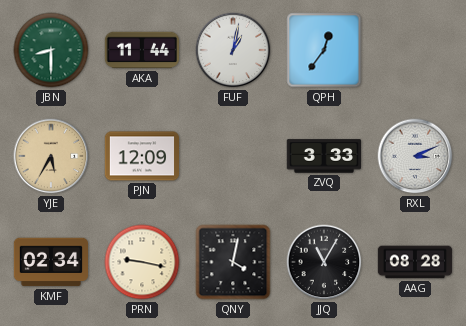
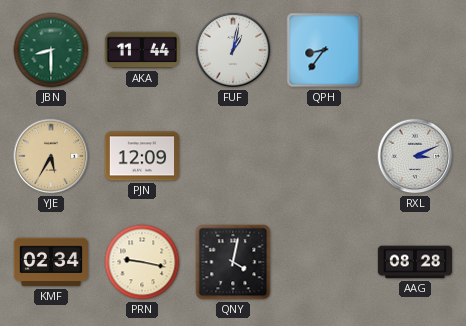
QPH: 12:36 -> 8:36 (324, 50)
ZVQ: 3:33 -> none (323, 156)
JJQ: 11:05 -> none (324, 262)
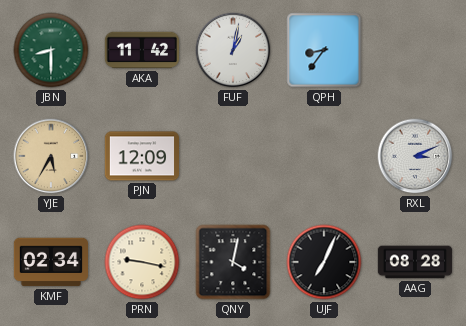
AKA: 11:44 -> 11:42 (141, 50)
UJF: none -> 7:04 (324, 262)
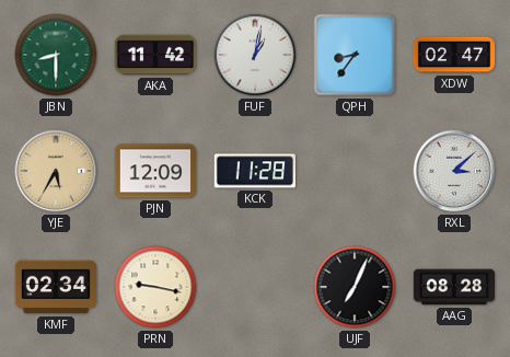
XDW: none -> 02:47 (454, 55)
KCK: none -> 11:28 (255, 171)
RXL: 3:11 -> 3:08 (454, 171)
QNY: 4:02 -> none (233, 262)
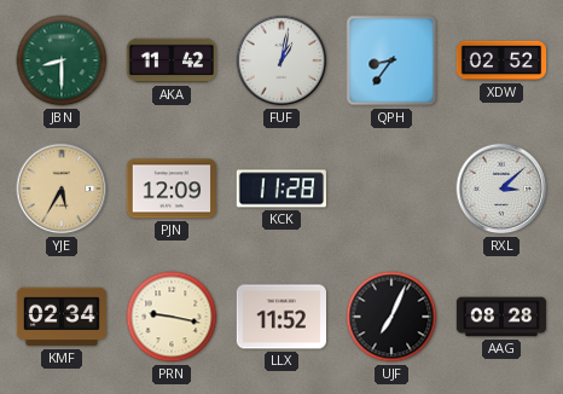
XDW: 02:47 -> 02:52 (501, 60)
LLX: none -> 11:52 (280, 317)
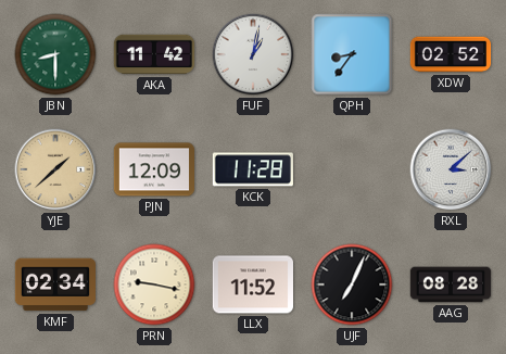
YJE: 5:35 -> 1:38 (55, 169)
